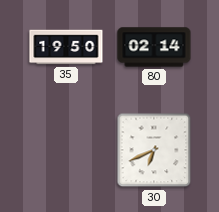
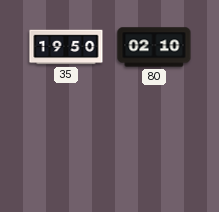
80: 02:14 -> 02:10 (154, 47)
30: 6:41 -> none (154, 150)
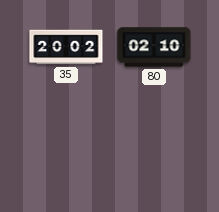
35: 19:50 -> 20:02 (66, 47)
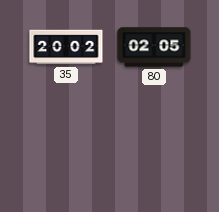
80: 02:10 -> 02:05 (154, 47)
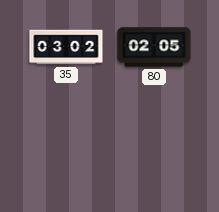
35: 20:02 -> 03:02 (66, 47)
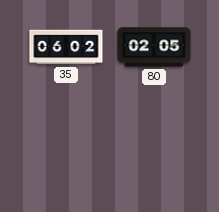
35: 03:02 -> 06:02 (66, 47)
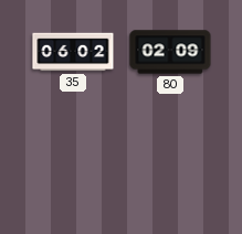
80: 02:05 -> 02:09 (170, 52)
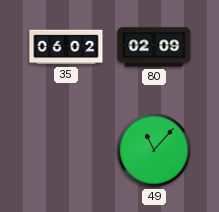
49: none -> 11:07 (154, 150)
